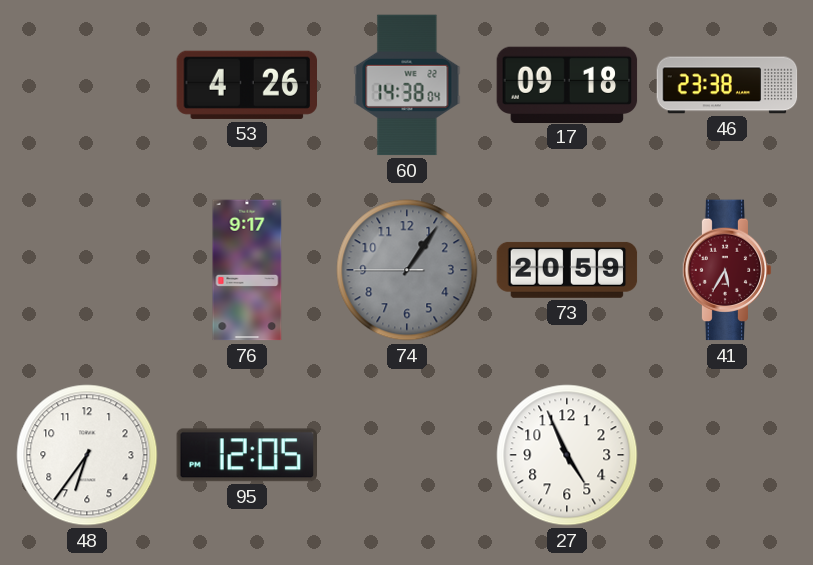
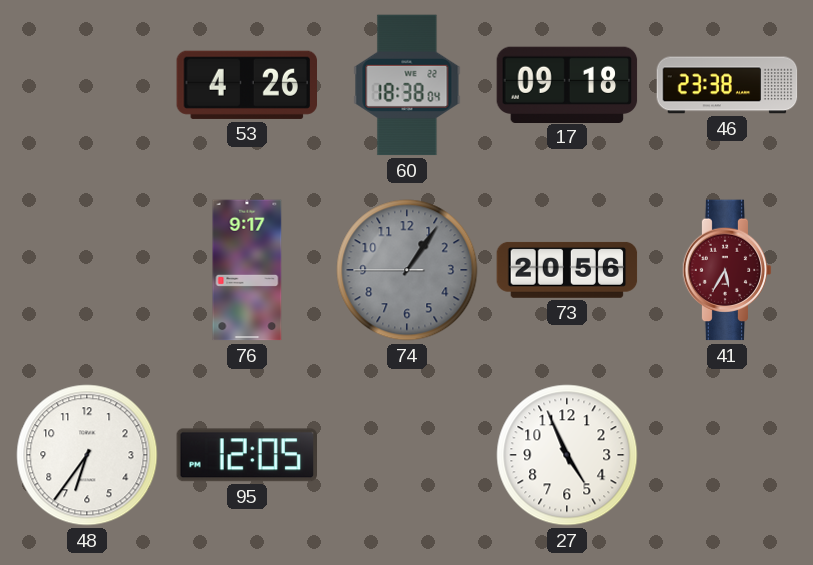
60: 14:38 -> 18:38 (407, 85)
73: 20:59 -> 20:56 (567, 270)
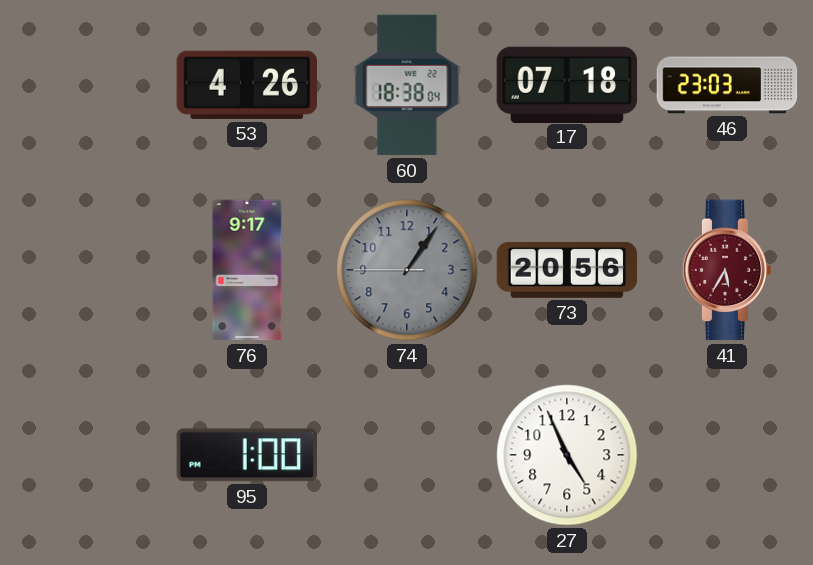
17: 09:18 -> 07:18 (567, 84)
46: 23:38 -> 23:03 (727, 85)
48: 6:36 -> none (87, 455)
95: 12:05 -> 1:00 (246, 455)
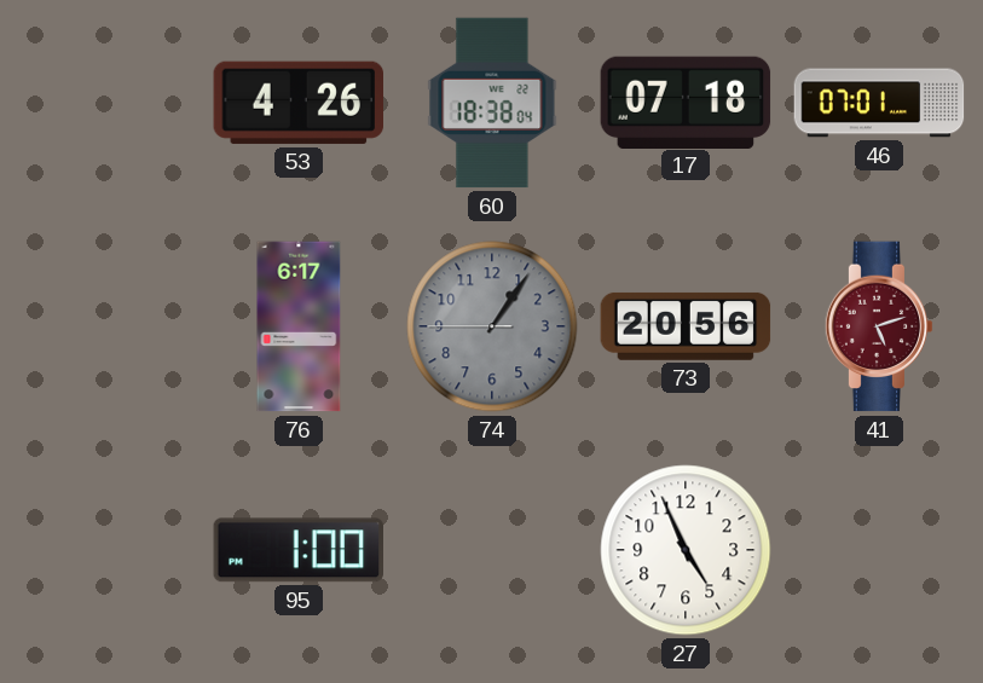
46: 23:03 -> 07:01 (879, 103)
76: 9:17 -> 6:17 (299, 326)
41: 5:35 -> 5:12 (879, 326)
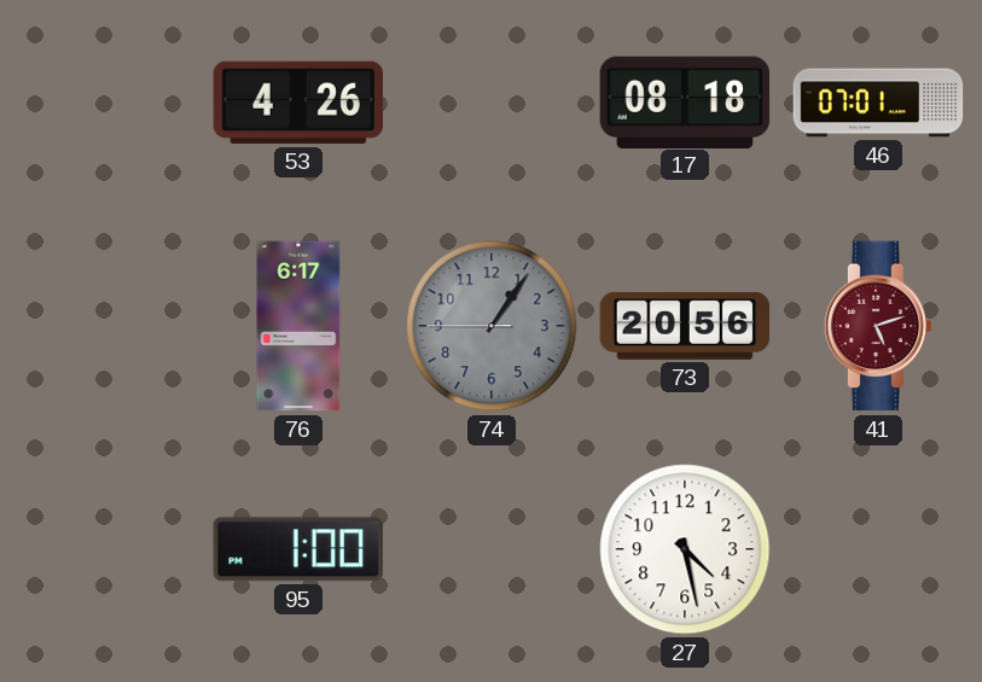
60: 18:38 -> none (492, 103)
17: 07:18 -> 08:18 (685, 101)
27: 4:56 -> 4:28 (685, 549)
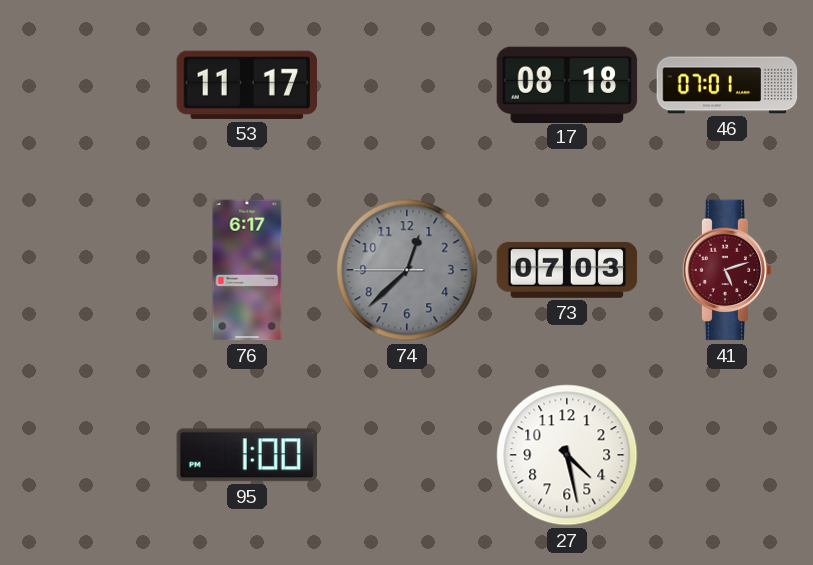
53: 4:26 -> 11:17 (246, 85)
74: 1:05 -> 12:37 (407, 270)
73: 20:56 -> 07:03 (567, 270)
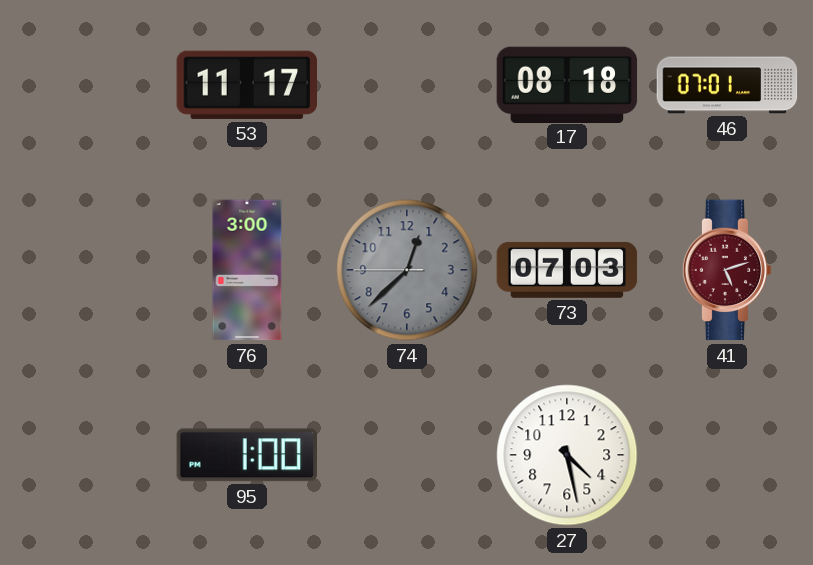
76: 6:17 -> 3:00 (247, 270)
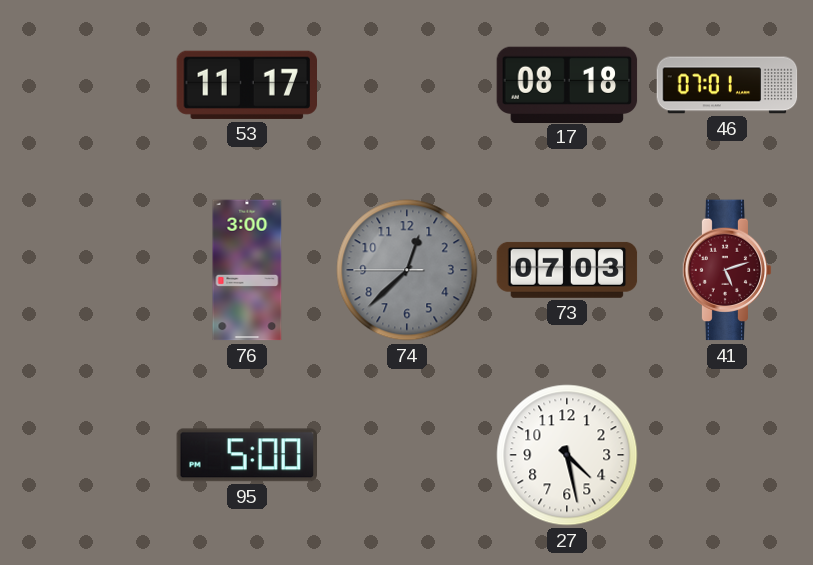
95: 1:00 -> 5:00 (246, 455)
